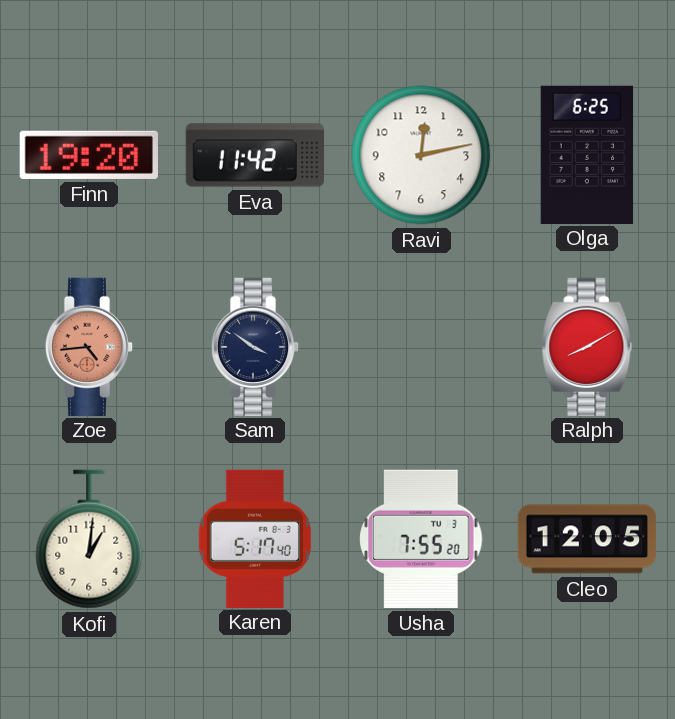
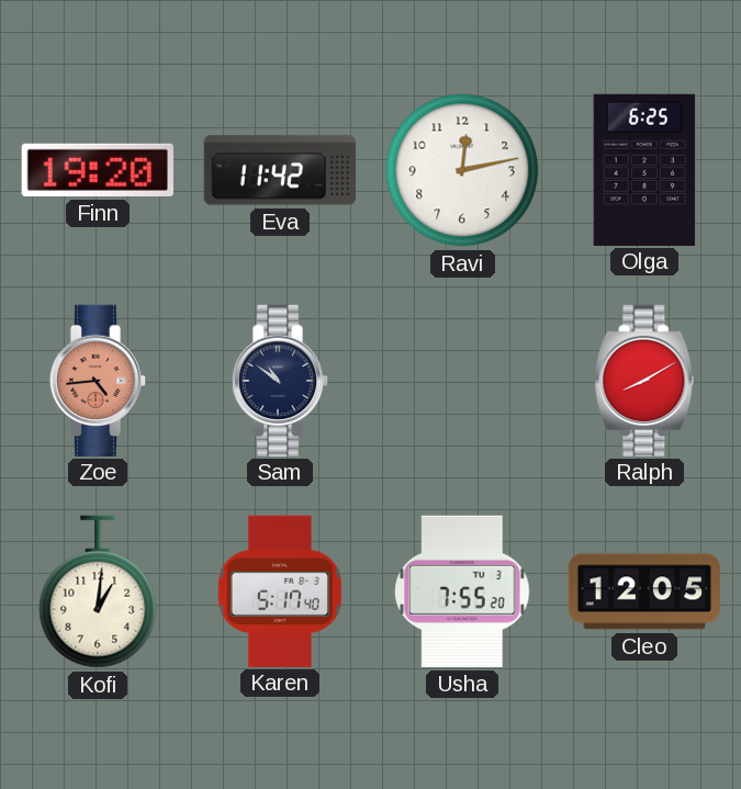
Sam: 3:51 -> 10:51 (280, 380)
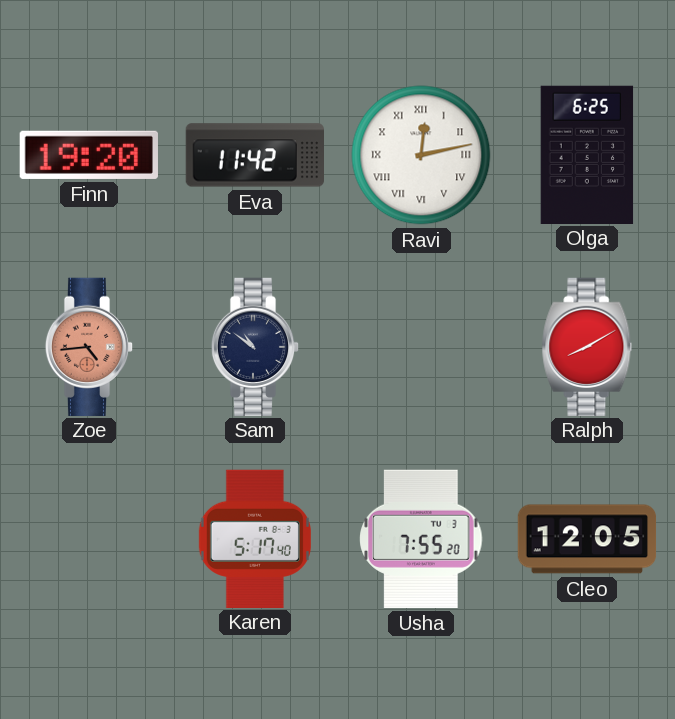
Ravi numerals: Arabic -> Roman (421, 155)
Kofi: 1:01 -> none (98, 591)
